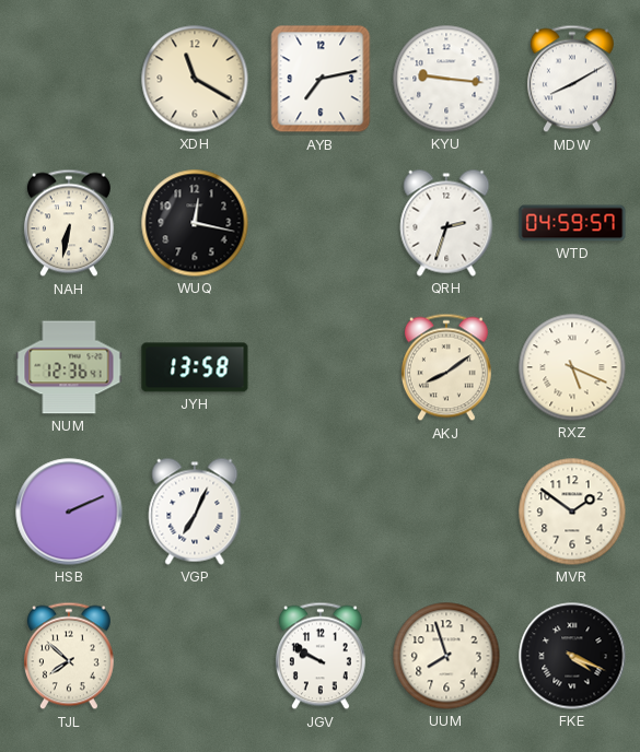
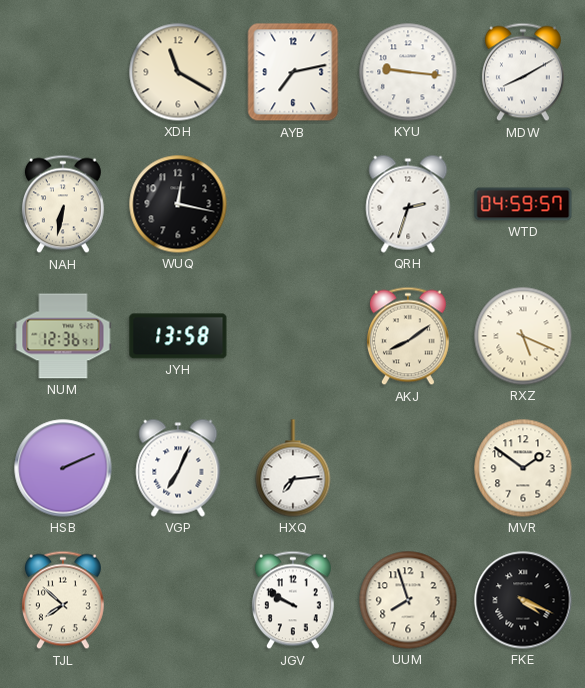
HXQ: none -> 7:14 (293, 468)
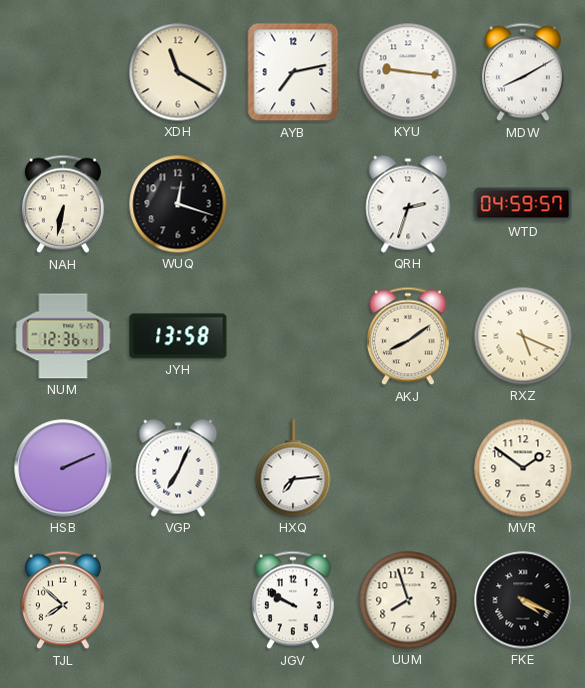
WUQ: 12:17 -> 12:18 (178, 204)
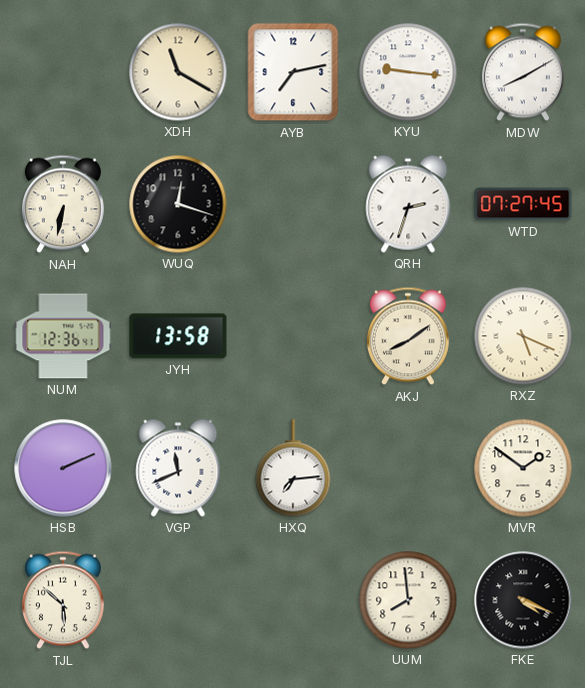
WTD: 04:59 -> 07:27 (523, 204)
VGP: 7:04 -> 11:41 (178, 468)
TJL: 7:52 -> 5:52 (63, 600)
JGV: 9:50 -> none (293, 600)
UUM: 7:57 -> 7:59 (408, 600)
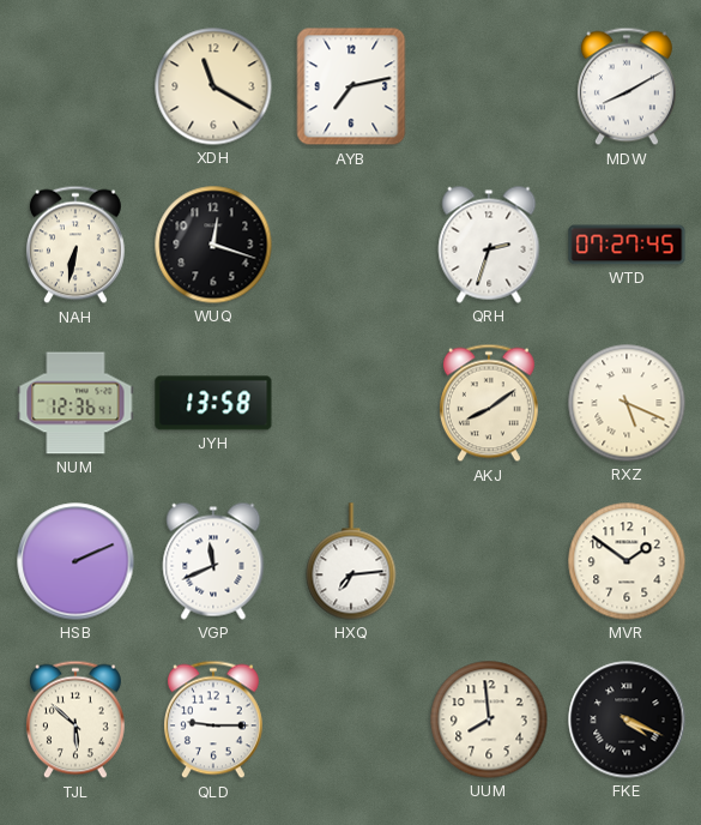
KYU: 9:16 -> none (408, 72)
QLD: none -> 9:15 (213, 719)
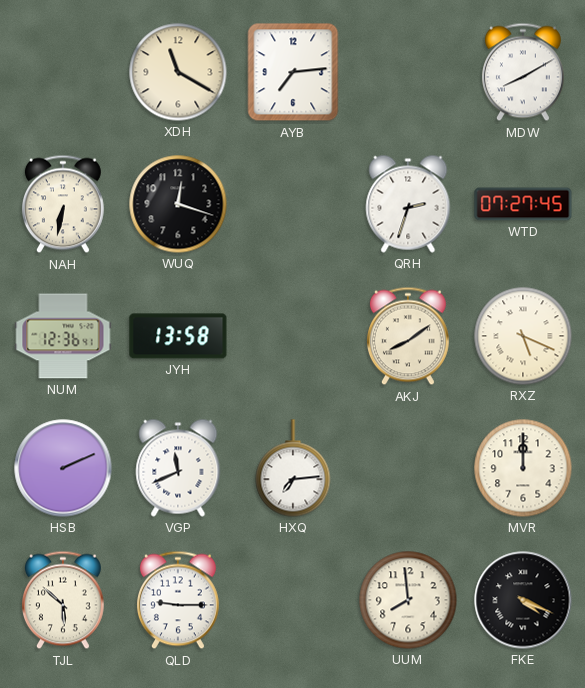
AYB: 7:13 -> 7:14 (293, 72)
MVR: 1:51 -> 12:00 (523, 468)
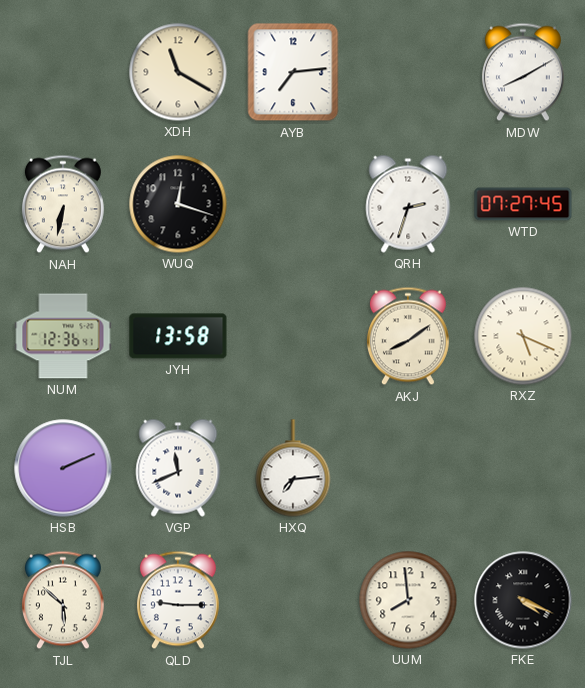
MVR: 12:00 -> none (523, 468)
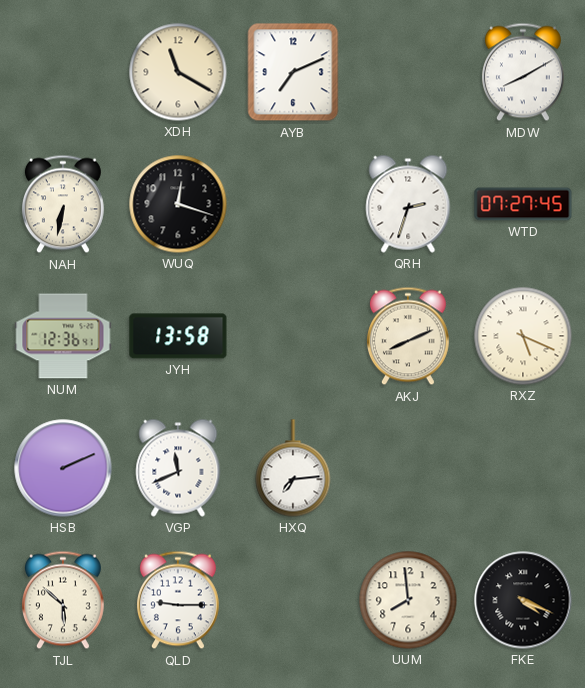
AYB: 7:14 -> 7:11 (293, 72)
AKJ: 8:09 -> 8:11 (408, 336)
